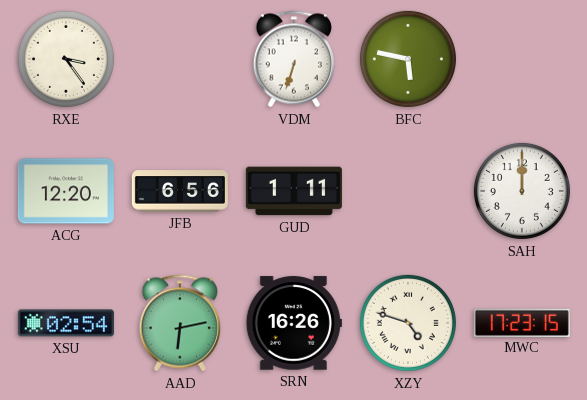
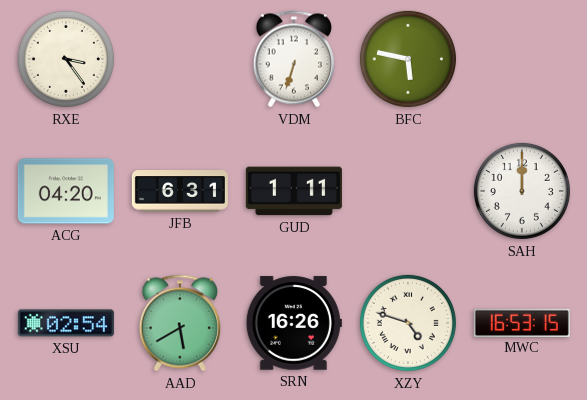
ACG: 12:20 -> 04:20 (66, 191)
JFB: 6:56 -> 6:31 (180, 191)
AAD: 6:13 -> 5:40 (179, 323)
MWC: 17:23 -> 16:53 (522, 322)
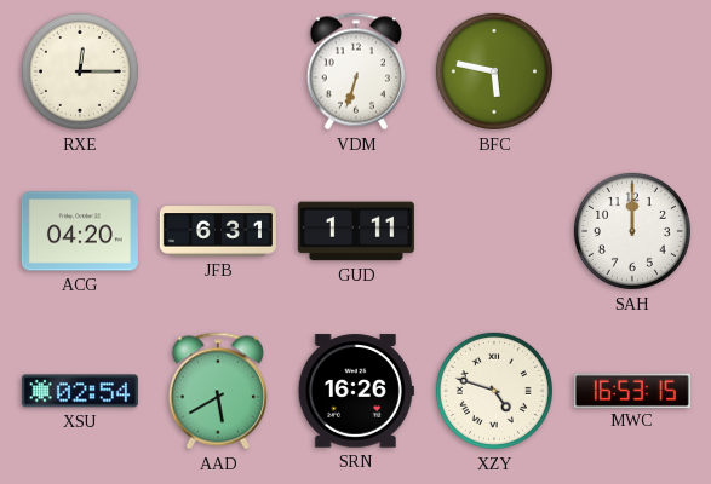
RXE: 3:24 -> 12:15 (80, 71)
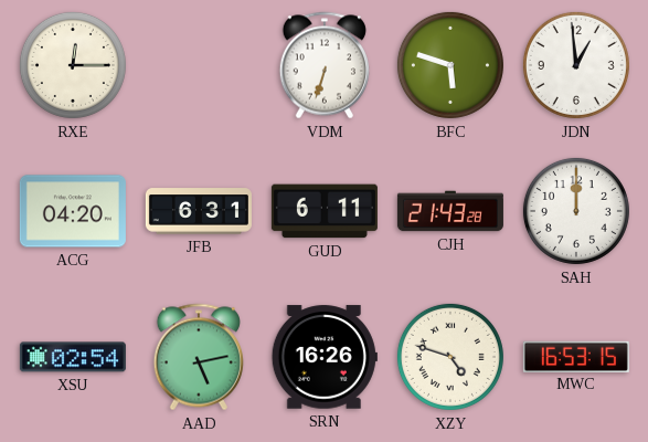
BFC: 5:47 -> 5:48 (450, 65)
JDN: none -> 12:59 (576, 65)
GUD: 1:11 -> 6:11 (325, 211)
CJH: none -> 21:43 (450, 211)
AAD: 5:40 -> 5:13 (198, 357)
